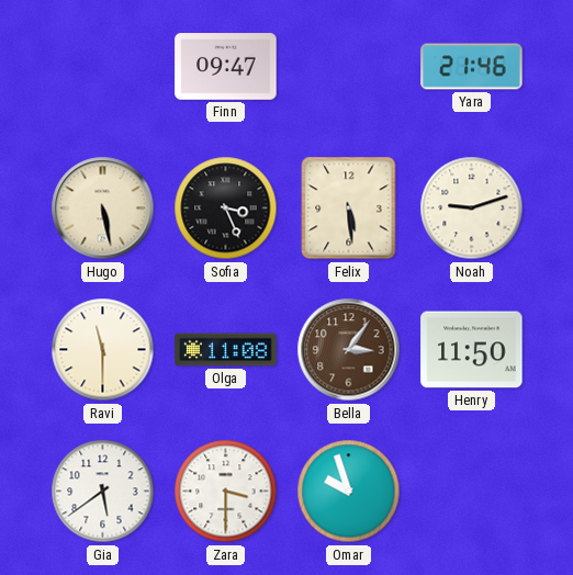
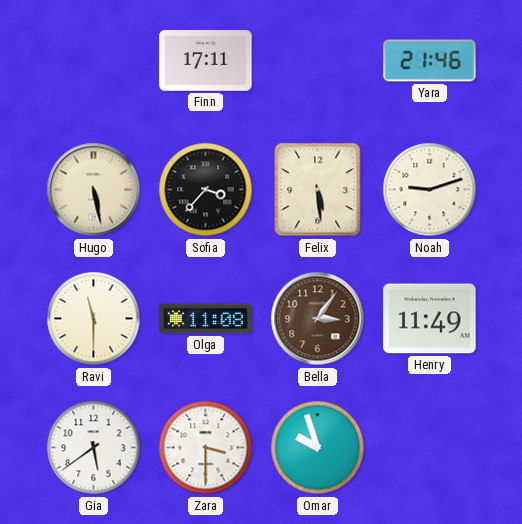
Finn: 09:47 -> 17:11 (206, 61)
Sofia: 3:26 -> 3:37 (206, 190)
Henry: 11:50 -> 11:49 (430, 319)
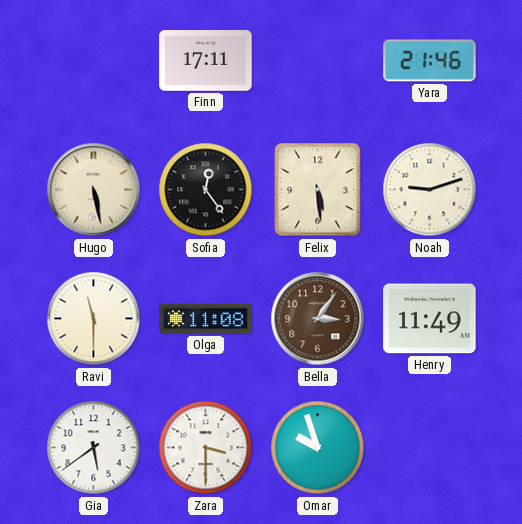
Sofia: 3:37 -> 12:24 (206, 190)
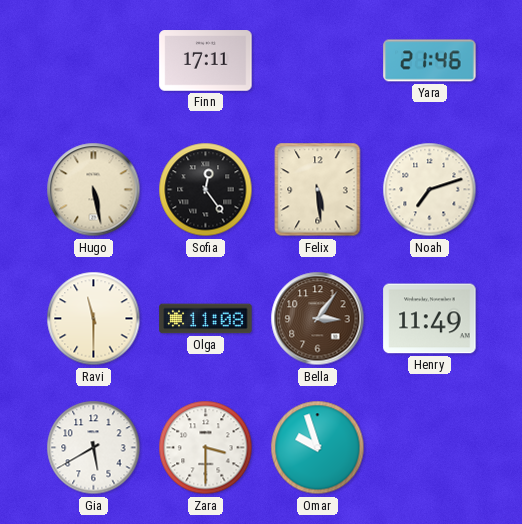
Noah: 9:12 -> 7:12 (430, 190)
Gia: 5:39 -> 5:40 (94, 448)
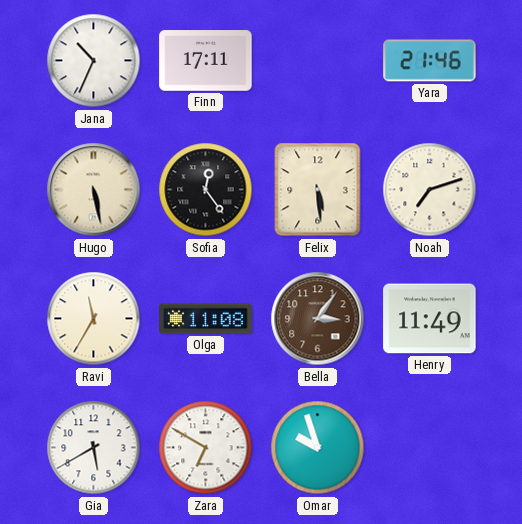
Jana: none -> 10:34 (94, 61)
Ravi: 11:30 -> 11:35 (94, 319)
Zara: 3:30 -> 6:50 (206, 448)
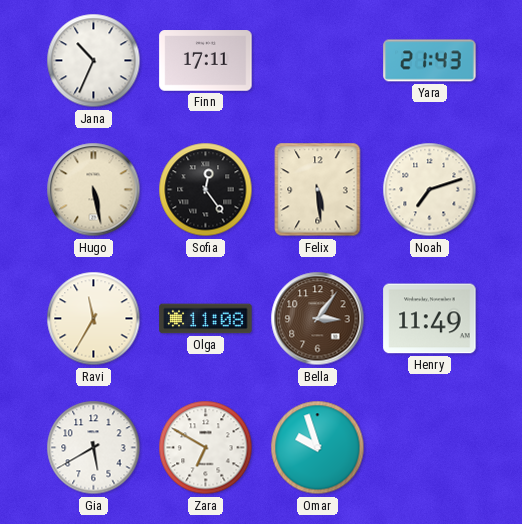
Yara: 21:46 -> 21:43 (430, 61)
